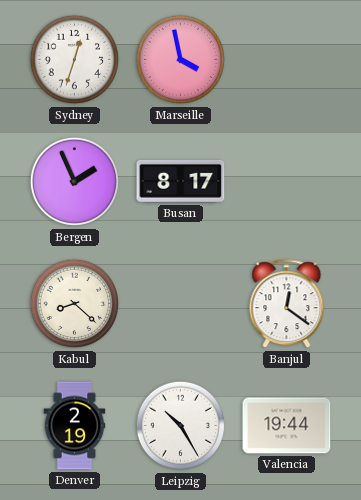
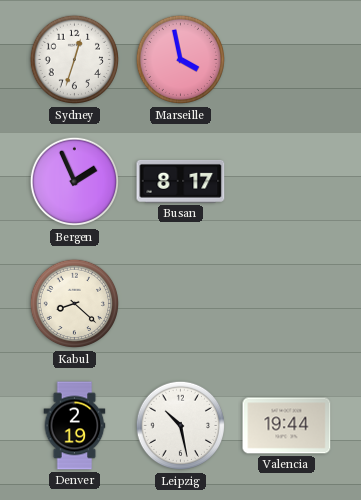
Banjul: 12:21 -> none (287, 304)
Leipzig: 10:25 -> 10:28 (181, 426)
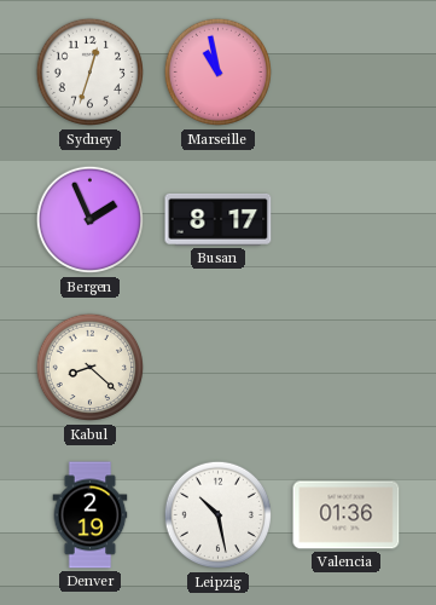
Marseille: 3:58 -> 10:58 (219, 73)
Valencia: 19:44 -> 01:36 (347, 515)
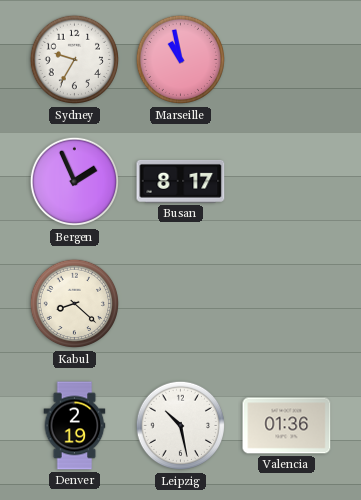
Sydney: 12:33 -> 9:35 (75, 60)
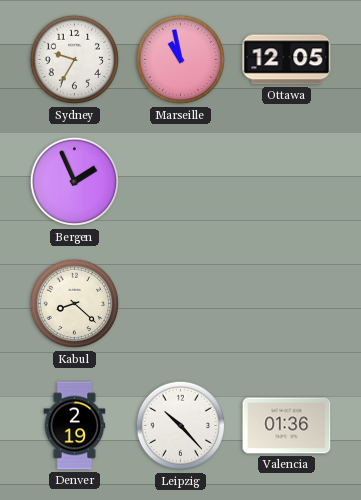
Ottawa: none -> 12:05 (287, 60)
Busan: 8:17 -> none (181, 181)
Leipzig: 10:28 -> 10:23 (181, 426)
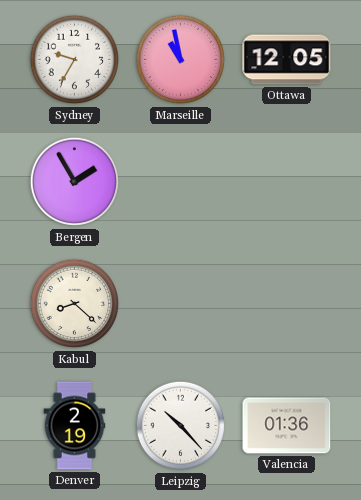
Bergen: 1:56 -> 1:55 (75, 182)
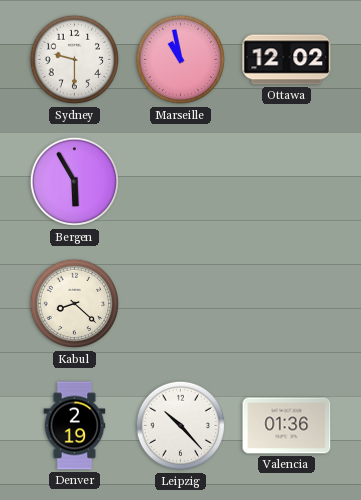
Sydney: 9:35 -> 9:30 (75, 60)
Ottawa: 12:05 -> 12:02 (287, 60)
Bergen: 1:55 -> 5:55 (75, 182)
